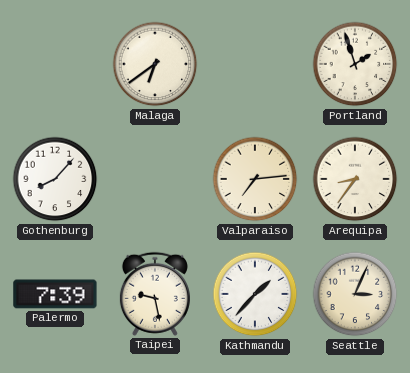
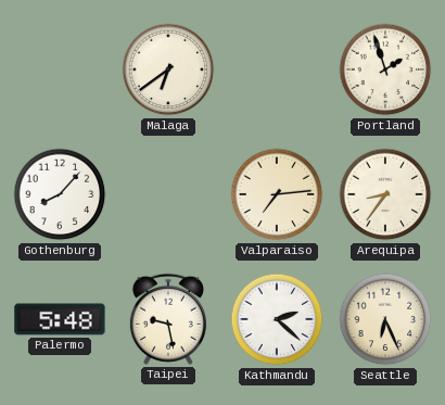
Palermo: 7:39 -> 5:48 (60, 319)
Kathmandu: 1:37 -> 2:22 (277, 319)
Seattle: 3:04 -> 6:26 (385, 319)
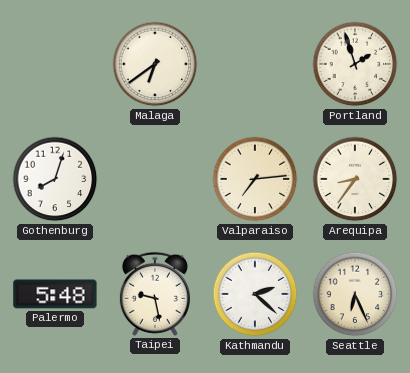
Gothenburg: 8:07 -> 8:03 (55, 179)
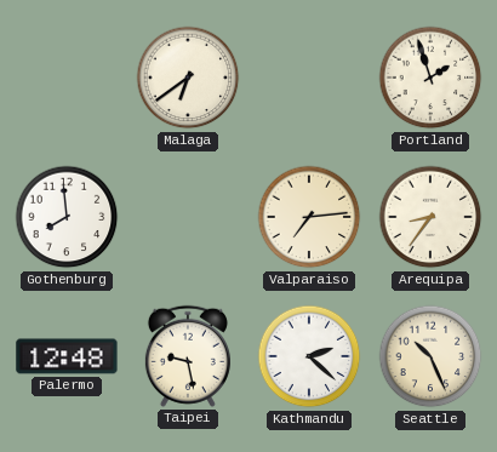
Gothenburg: 8:03 -> 7:59 (67, 217)
Palermo: 5:48 -> 12:48 (67, 356)
Seattle: 6:26 -> 10:26 (430, 356)
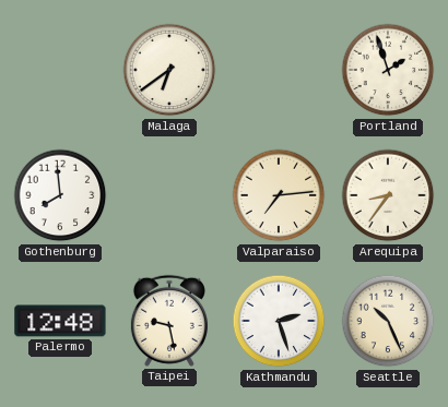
Kathmandu: 2:22 -> 2:27 (279, 321)
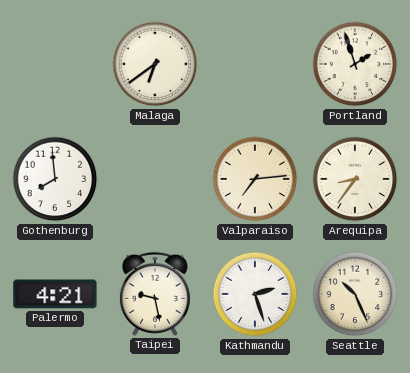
Palermo: 12:48 -> 4:21 (55, 294)
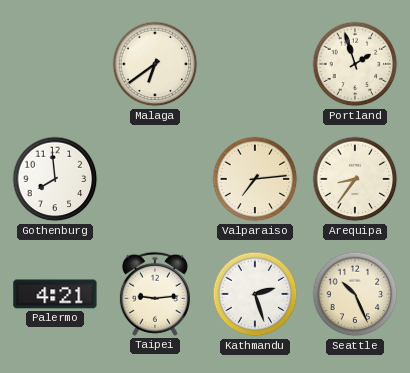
Taipei: 9:28 -> 9:14 (155, 294)
